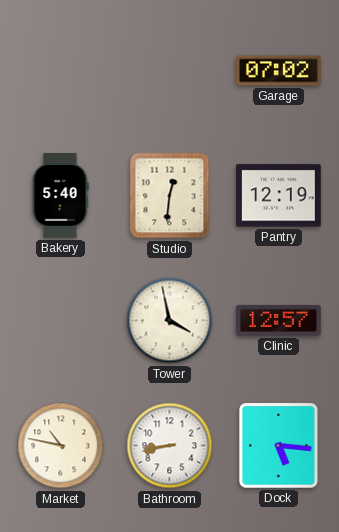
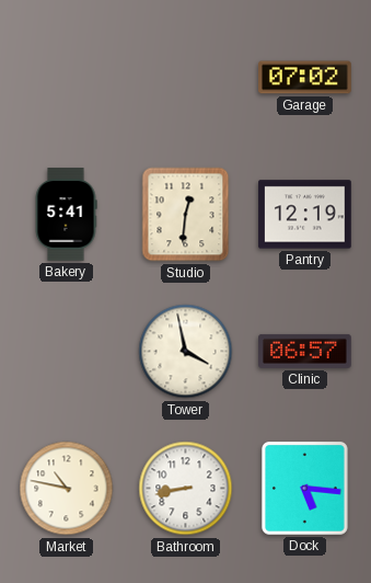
Bakery: 5:40 -> 5:41 (66, 215)
Clinic: 12:57 -> 06:57 (305, 351)
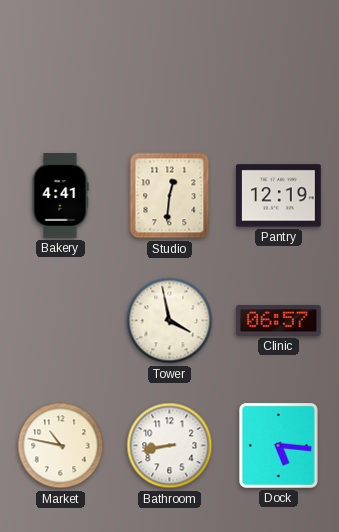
Garage: 07:02 -> none (305, 78)
Bakery: 5:41 -> 4:41 (60, 196)
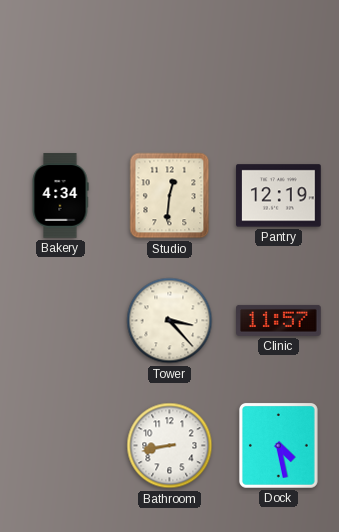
Bakery: 4:41 -> 4:34 (60, 196)
Tower: 3:58 -> 3:23 (170, 321)
Clinic: 06:57 -> 11:57 (279, 320)
Market: 10:47 -> none (61, 446)
Dock: 5:16 -> 4:28 (278, 445)
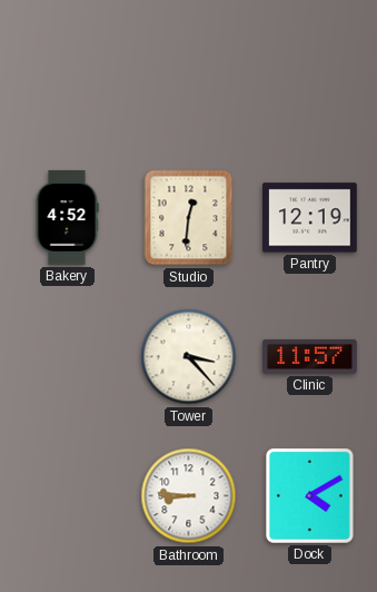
Bakery: 4:34 -> 4:52 (67, 218)
Bathroom: 8:43 -> 8:46 (189, 496)
Dock: 4:28 -> 4:10 (309, 495)
